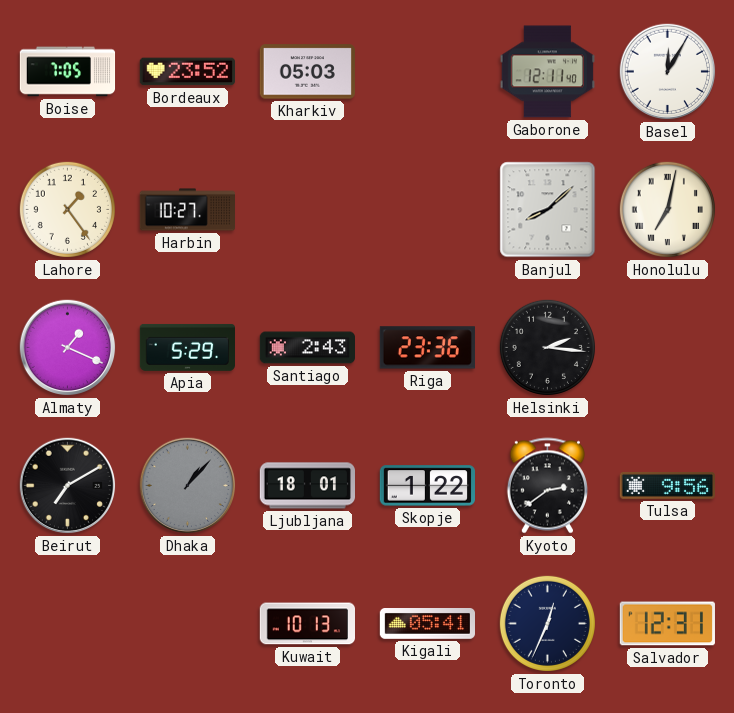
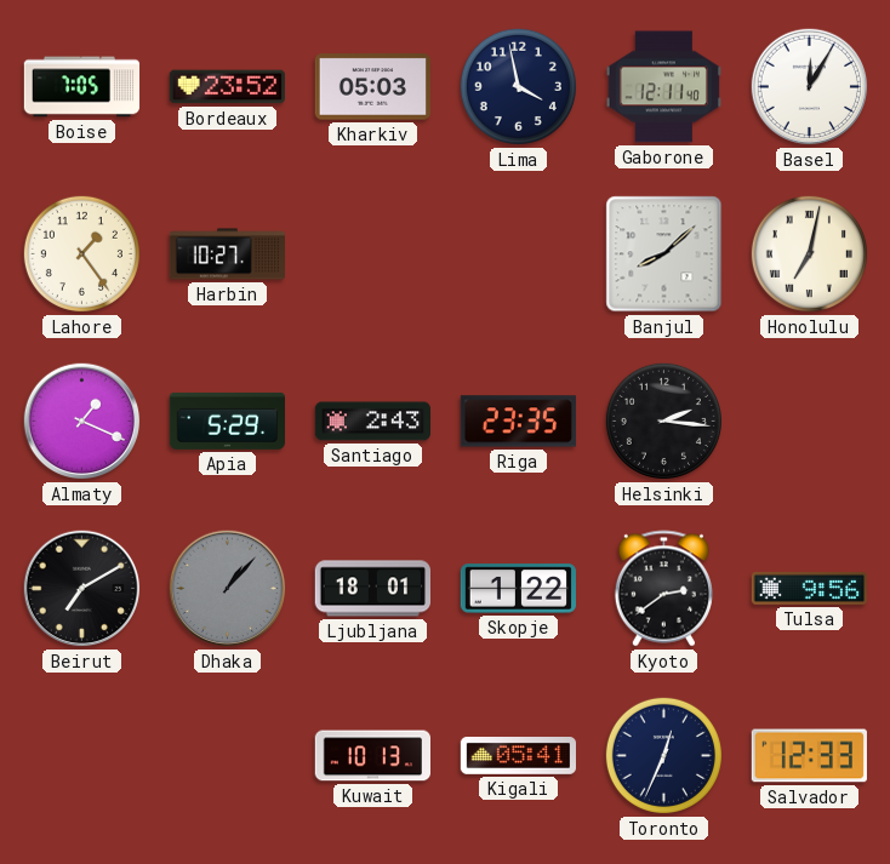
Lima: none -> 3:58 (518, 86)
Riga: 23:36 -> 23:35 (518, 422)
Salvador: 12:31 -> 12:33 (809, 756)
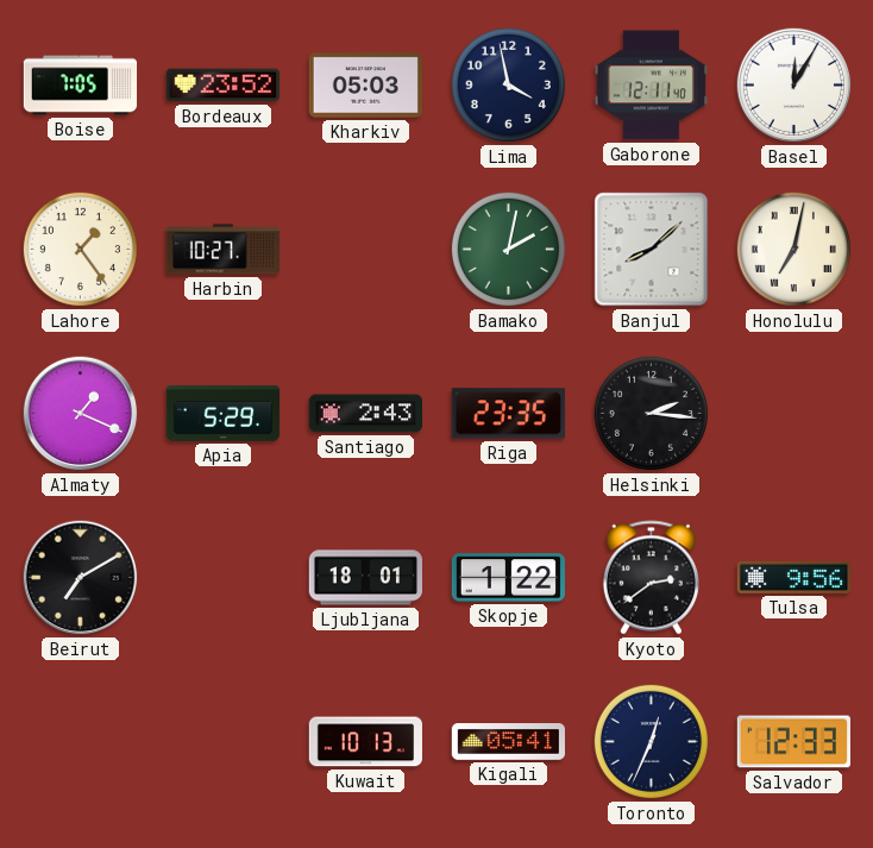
Bamako: none -> 2:02 (508, 249)
Dhaka: 1:07 -> none (228, 589)
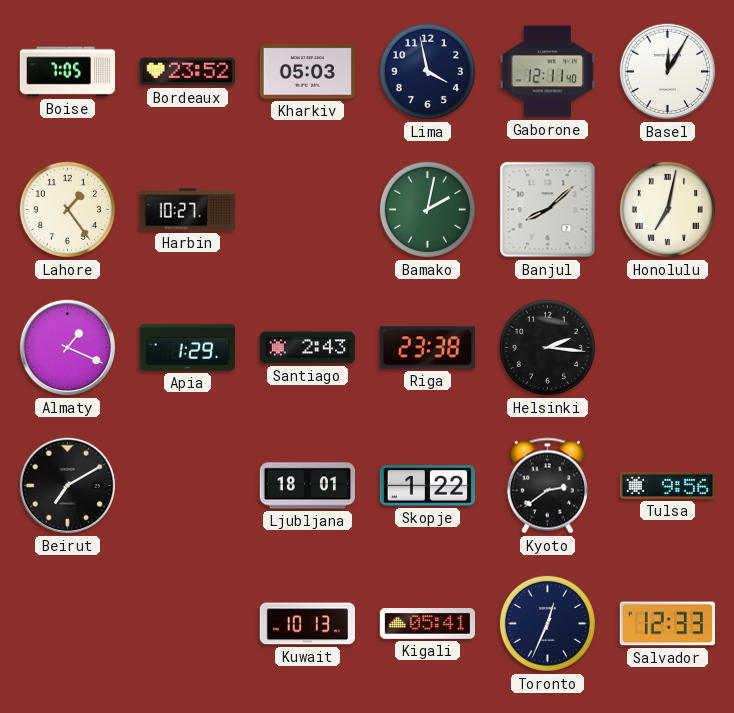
Apia: 5:29 -> 1:29 (187, 348)
Riga: 23:35 -> 23:38 (427, 348)
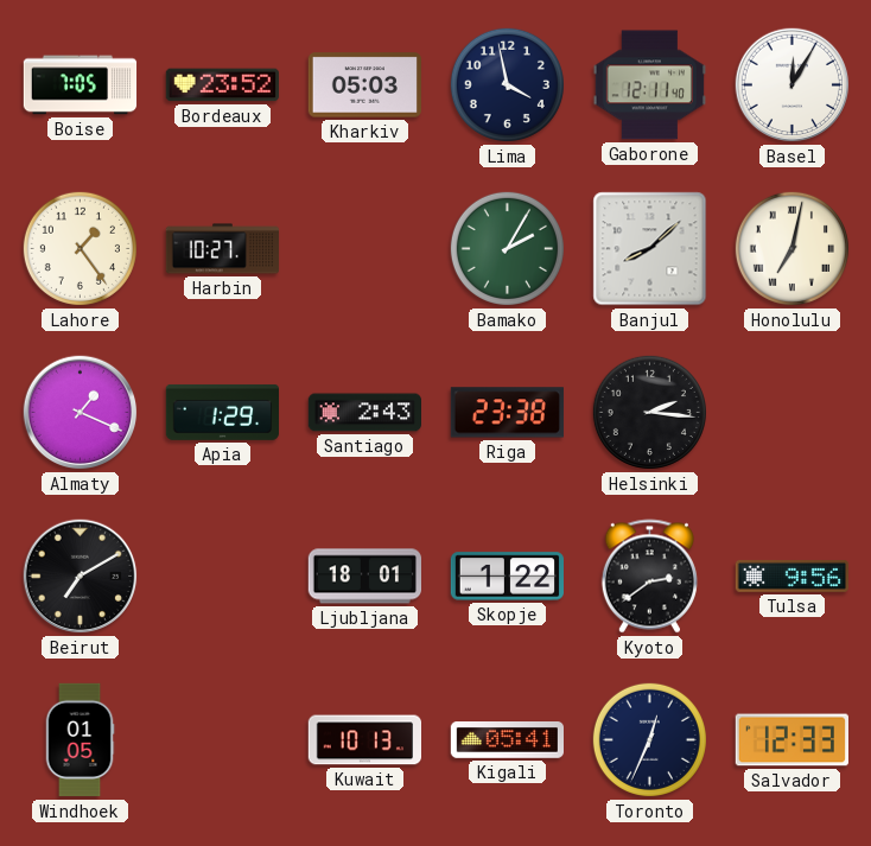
Bamako: 2:02 -> 2:05 (507, 248)
Windhoek: none -> 01:05 (80, 740)
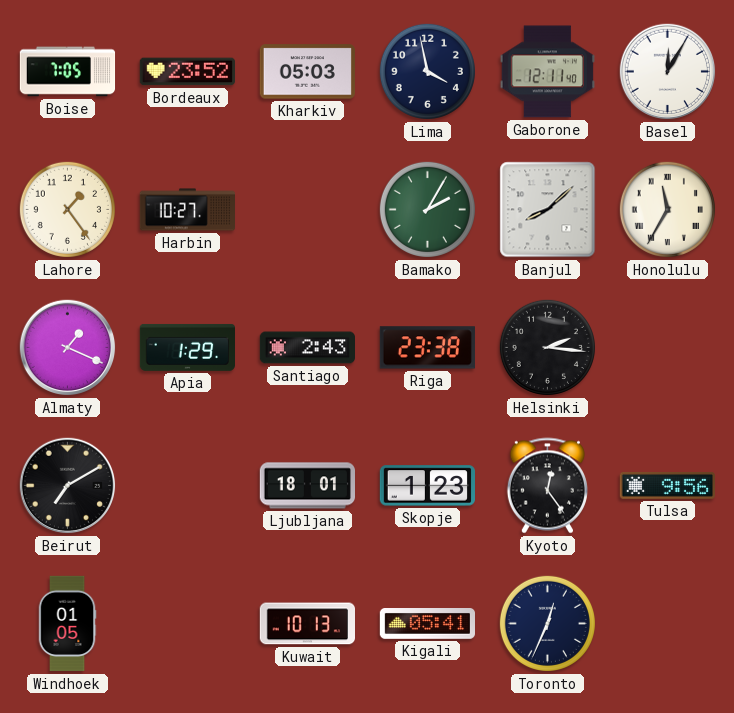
Honolulu: 7:02 -> 11:35 (667, 209)
Skopje: 1:22 -> 1:23 (427, 486)
Kyoto: 2:39 -> 12:24 (547, 486)
Salvador: 12:33 -> none (791, 740)
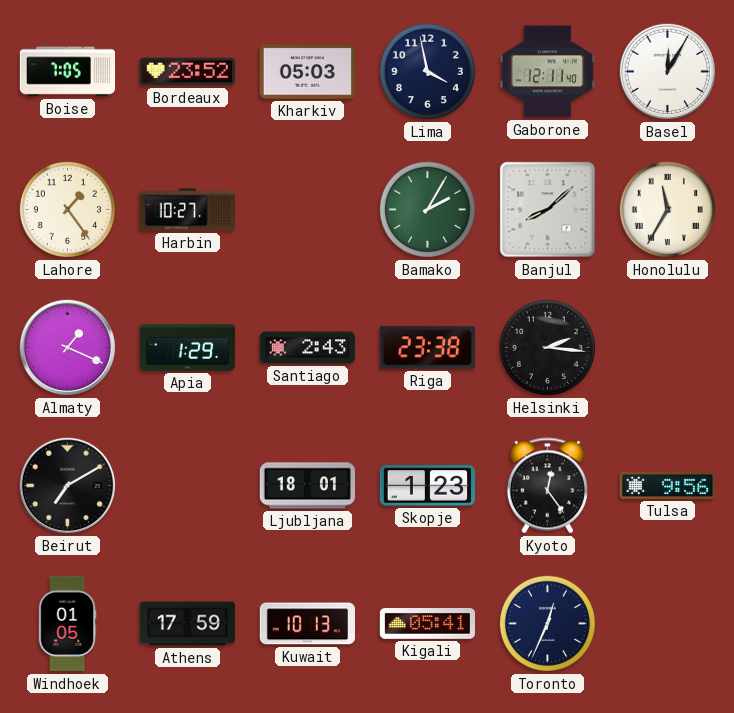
Athens: none -> 17:59 (188, 624)
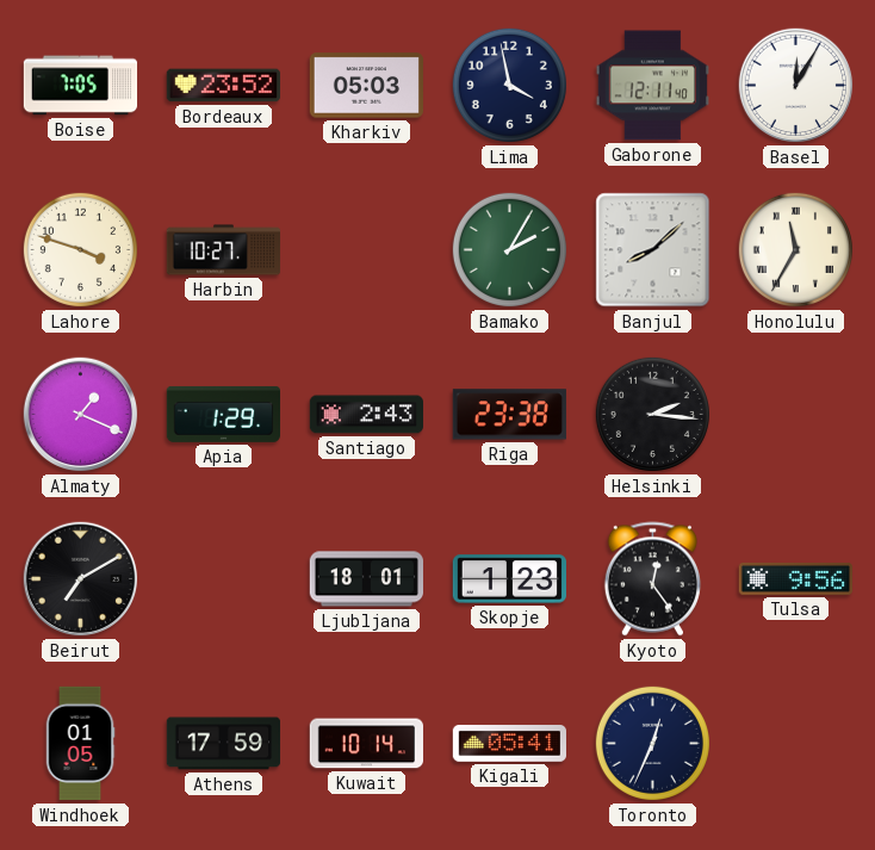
Lahore: 1:24 -> 3:48 (80, 249)
Kuwait: 10:13 -> 10:14 (366, 744)
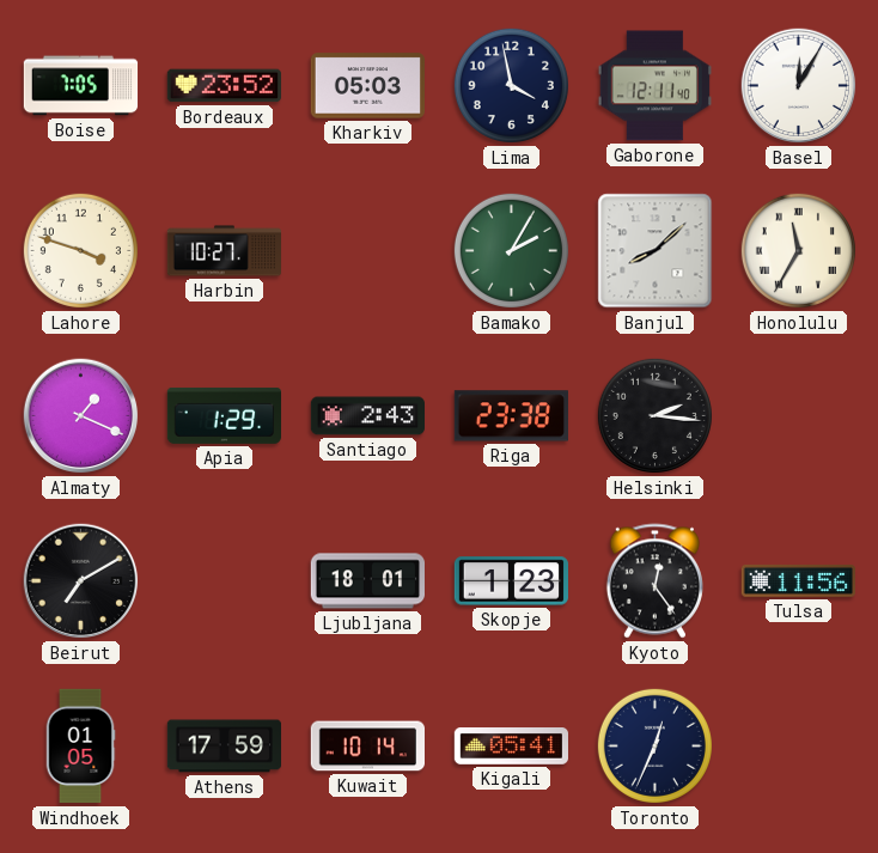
Tulsa: 9:56 -> 11:56 (798, 581)
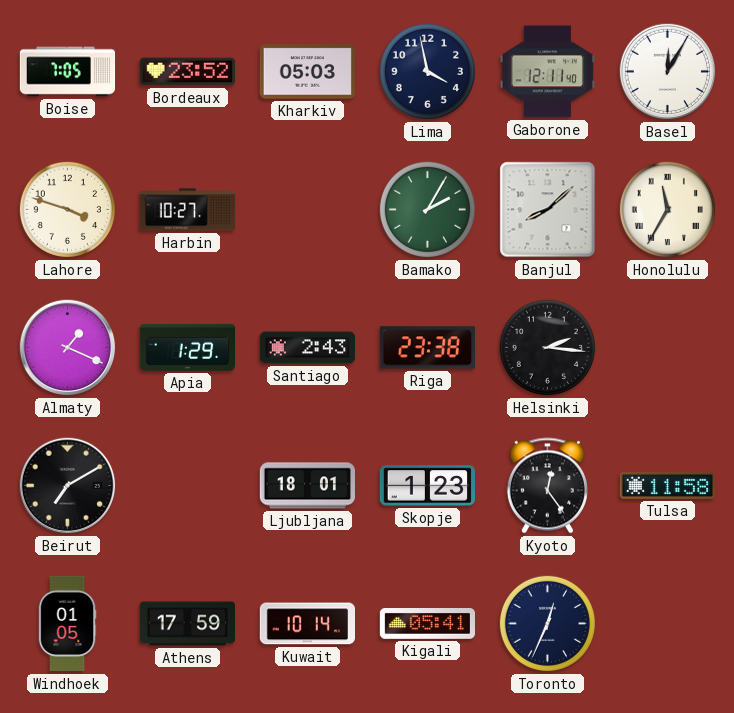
Tulsa: 11:56 -> 11:58 (667, 486)
